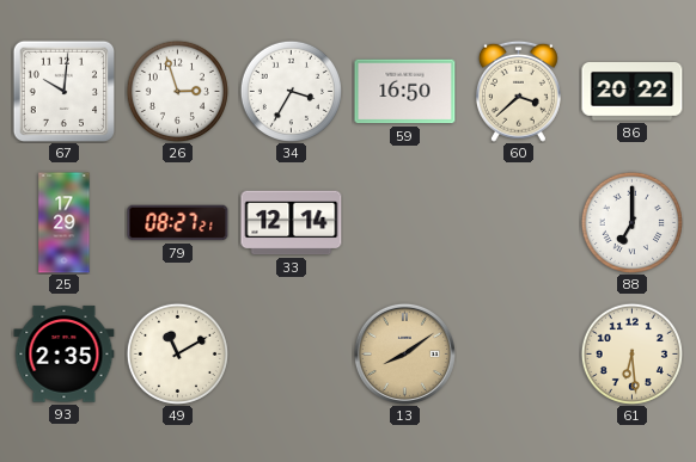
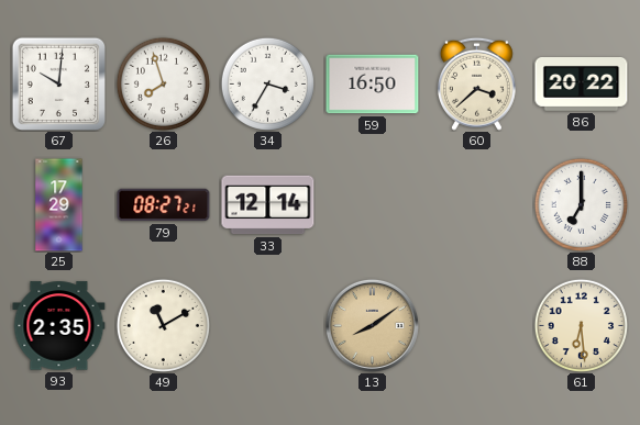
26: 2:57 -> 7:57 (163, 83)
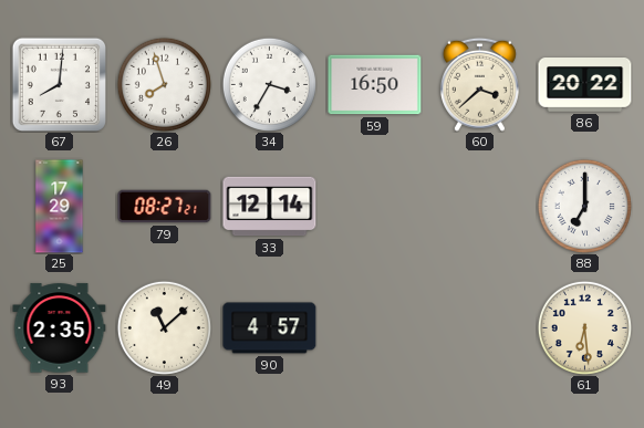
67: 10:01 -> 8:01 (59, 84)
49: 11:10 -> 11:08 (164, 327)
90: none -> 4:57 (270, 328)
13: 8:09 -> none (372, 325)
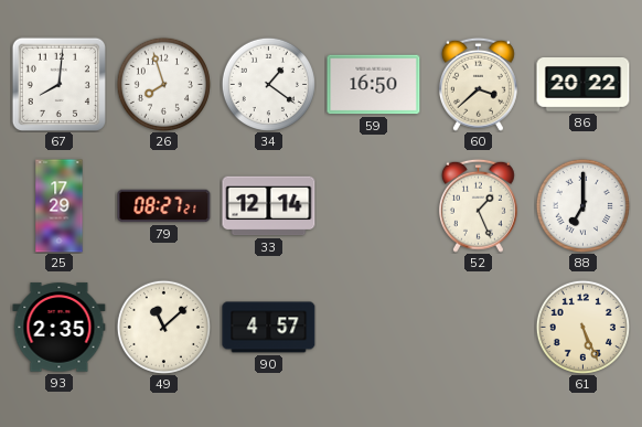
34: 3:35 -> 1:21 (268, 84)
52: none -> 1:26 (478, 205)
61: 6:29 -> 5:26 (582, 327)
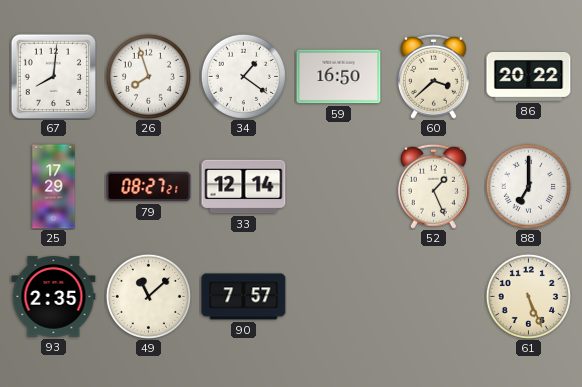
90: 4:57 -> 7:57 (244, 297)
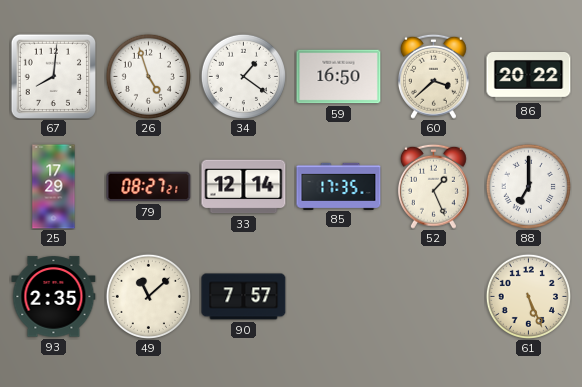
26: 7:57 -> 4:57 (148, 76)
85: none -> 17:35 (339, 186)
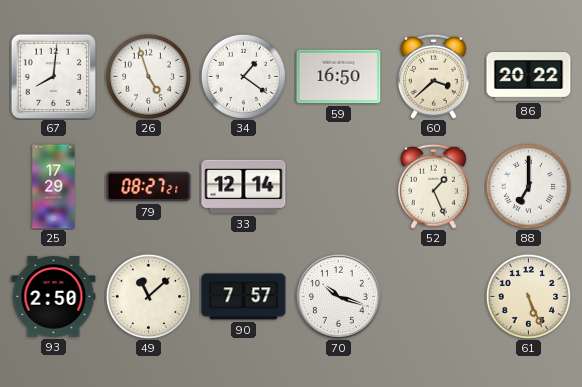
85: 17:35 -> none (339, 186)
93: 2:35 -> 2:50 (54, 297)
70: none -> 10:18 (338, 296)
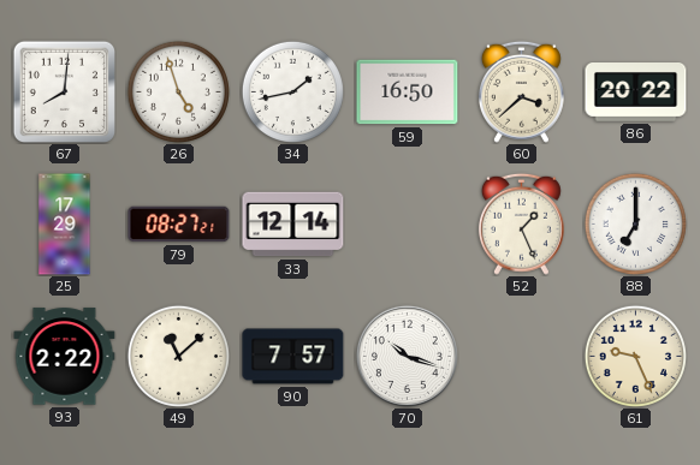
34: 1:21 -> 1:43 (292, 91)
93: 2:50 -> 2:22 (65, 357)
61: 5:26 -> 9:26 (635, 356)
